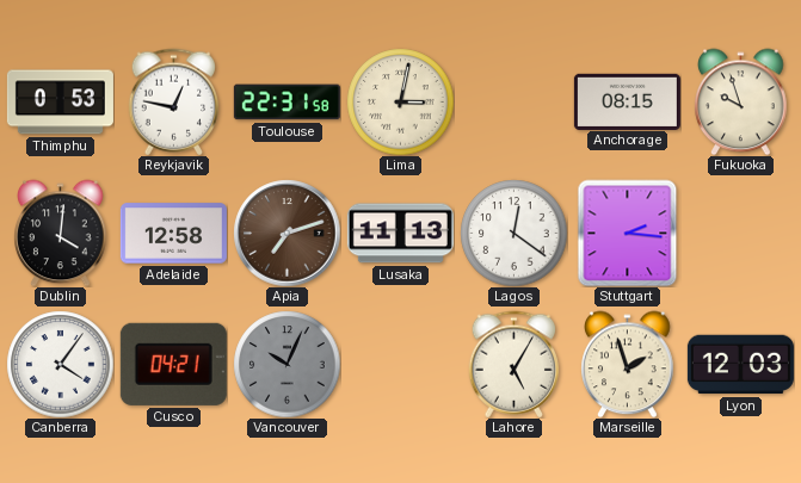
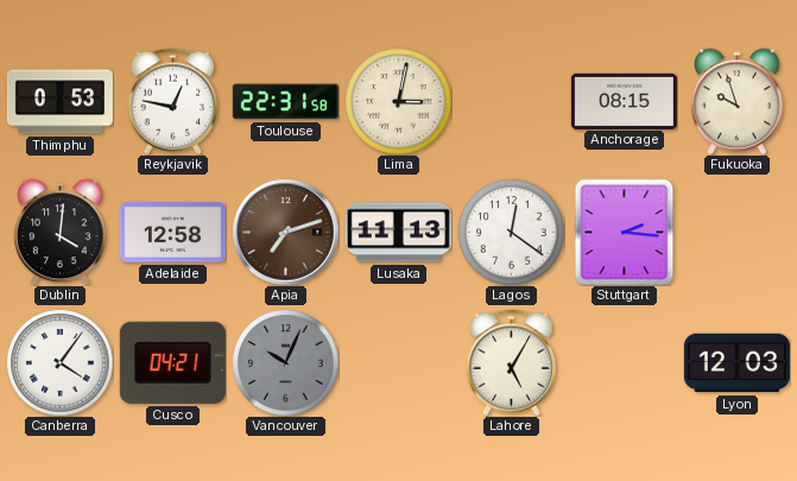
Marseille: 1:57 -> none (628, 364)
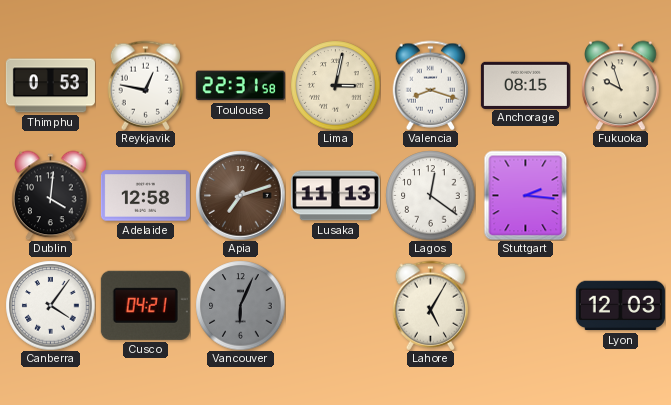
Valencia: none -> 8:18 (431, 85)
Vancouver: 10:04 -> 6:04 (240, 305)
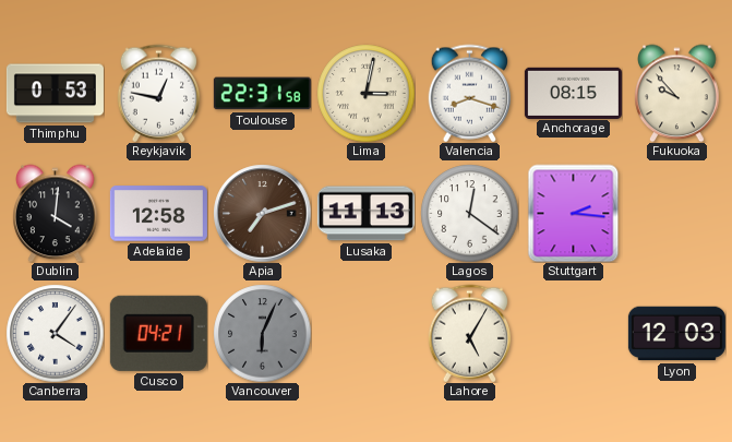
Fukuoka: 9:57 -> 9:53 (677, 93)
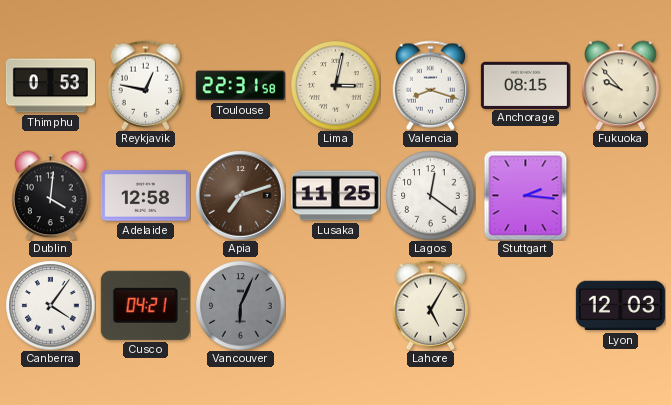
Lusaka: 11:13 -> 11:25 (335, 196)
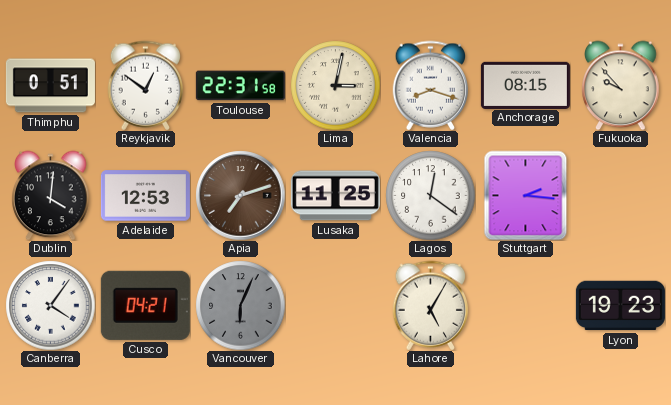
Thimphu: 0:53 -> 0:51 (50, 86)
Reykjavik: 12:47 -> 12:51 (146, 85)
Adelaide: 12:58 -> 12:53 (145, 196)
Lyon: 12:03 -> 19:23 (620, 306)
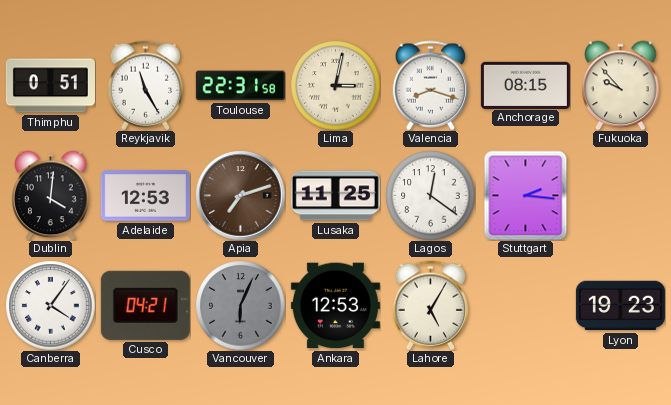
Reykjavik: 12:51 -> 11:25 (146, 85)
Ankara: none -> 12:53 (335, 306)
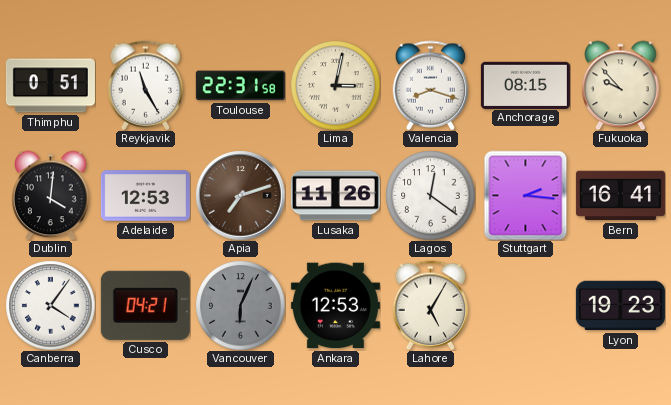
Lusaka: 11:25 -> 11:26 (335, 196)
Bern: none -> 16:41 (620, 196)
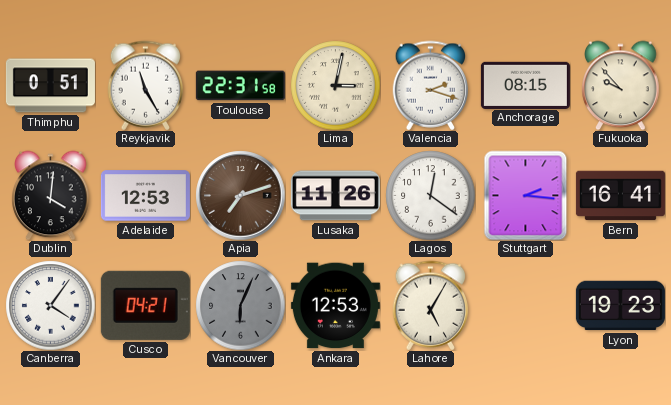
Valencia: 8:18 -> 2:18 (431, 85)
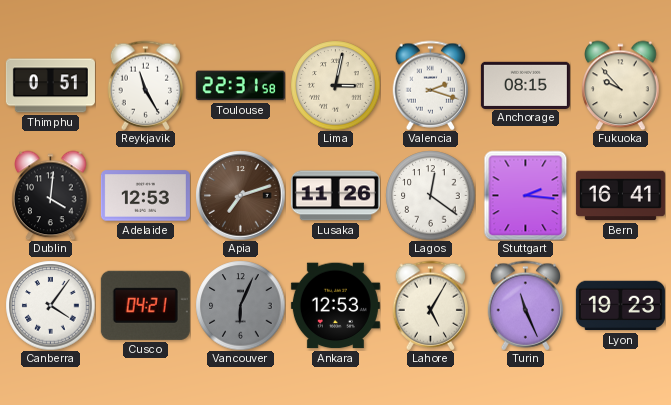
Turin: none -> 11:26 (526, 305)
